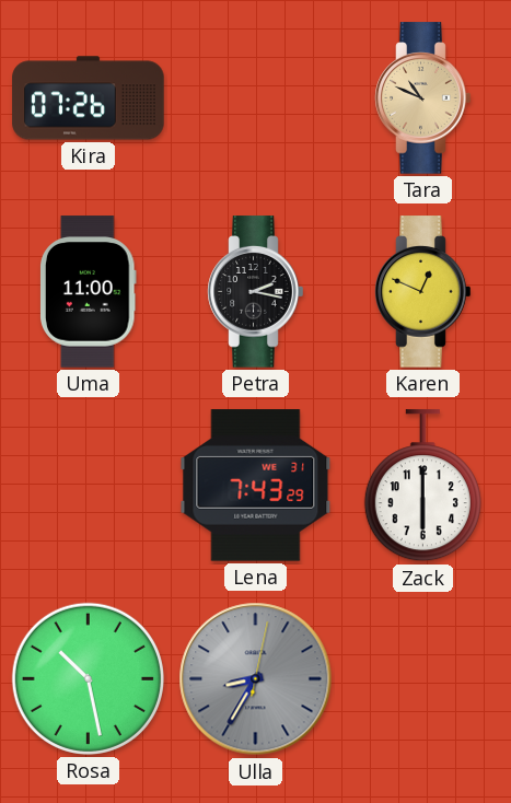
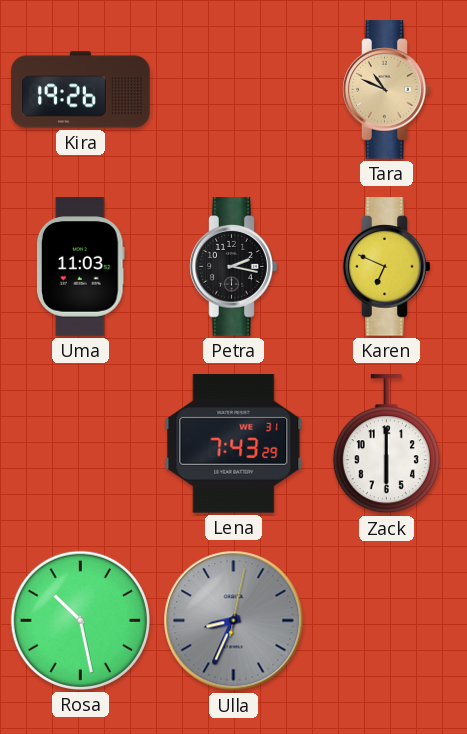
Kira: 07:26 -> 19:26 (81, 90)
Uma: 11:00 -> 11:03 (81, 267)
Karen: 12:49 -> 6:49 (387, 267)
Ulla: 8:35 -> 8:34 (234, 621)
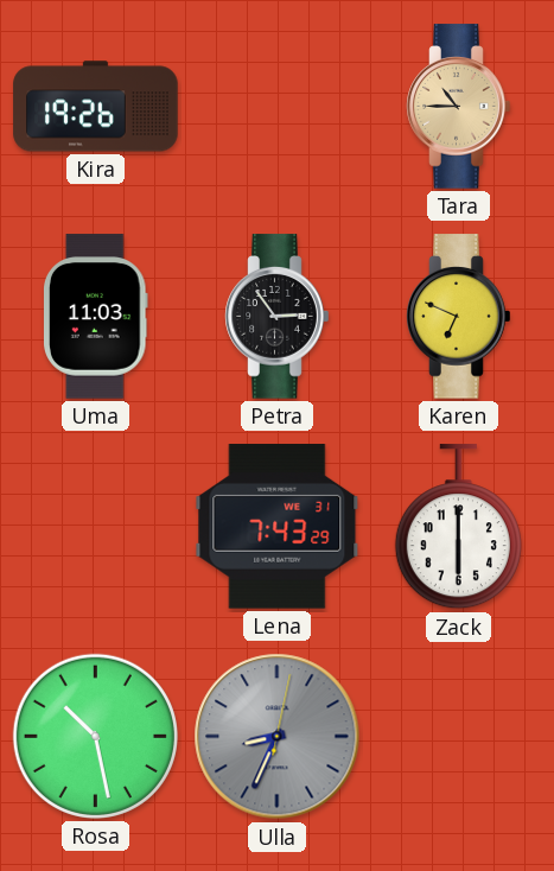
Tara: 10:49 -> 10:45 (459, 107)
Petra: 2:17 -> 2:54 (278, 317)
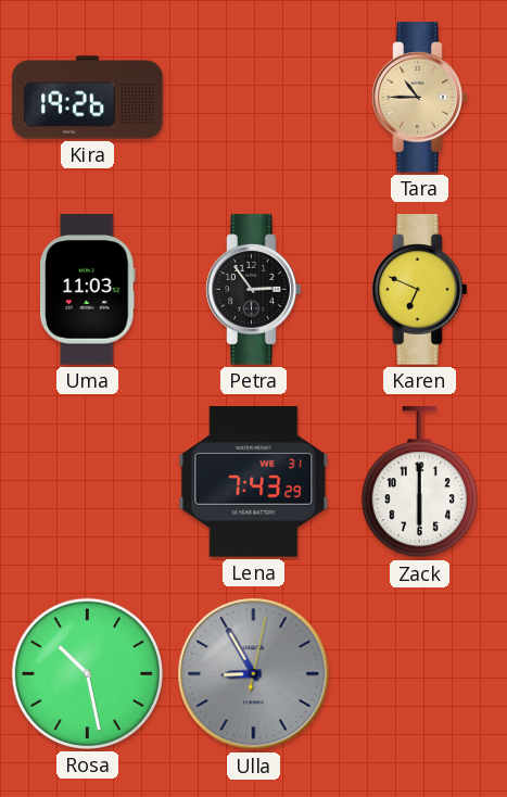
Ulla: 8:34 -> 8:55 (254, 674)
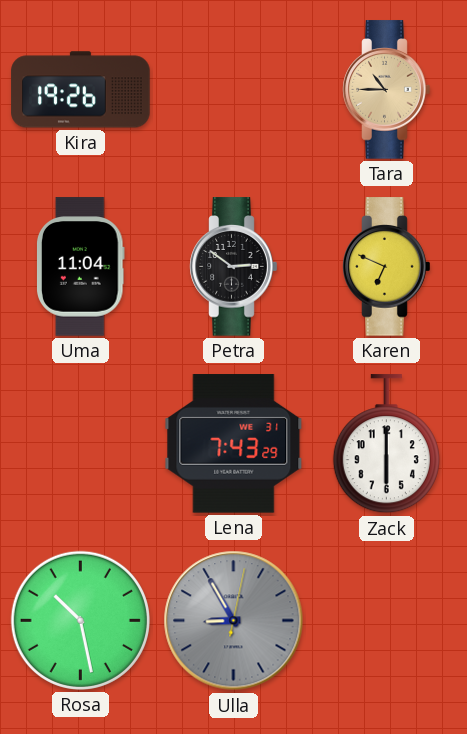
Uma: 11:03 -> 11:04 (81, 267)
Petra: 2:54 -> 2:51 (234, 267)
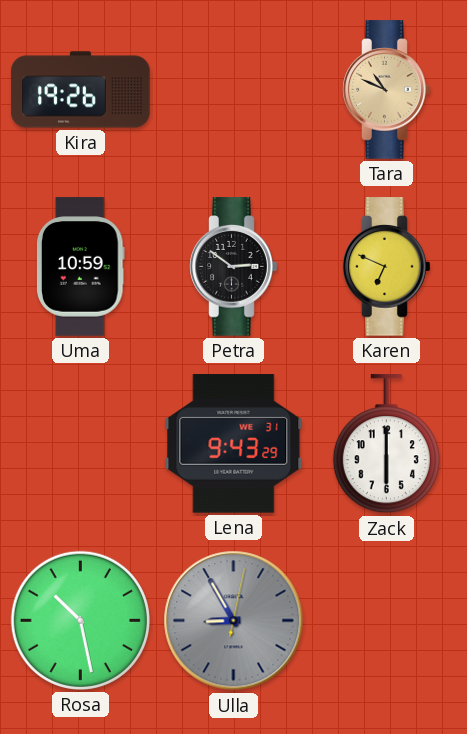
Tara: 10:45 -> 10:49 (387, 90)
Uma: 11:04 -> 10:59 (81, 267)
Lena: 7:43 -> 9:43 (234, 444)
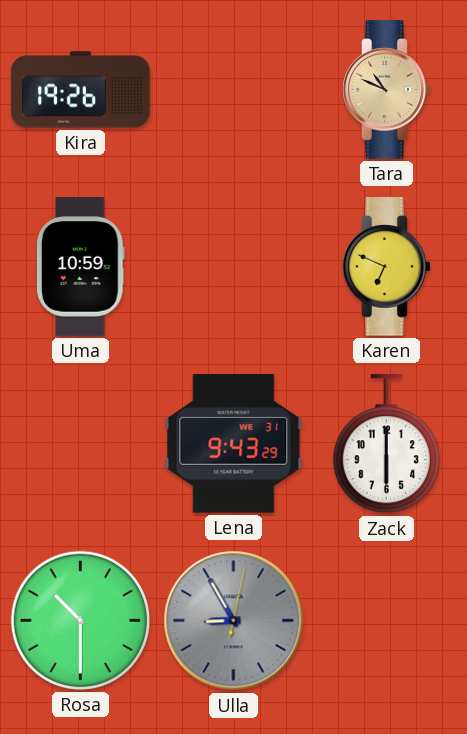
Petra: 2:51 -> none (234, 267)
Rosa: 10:28 -> 10:30 (80, 620)
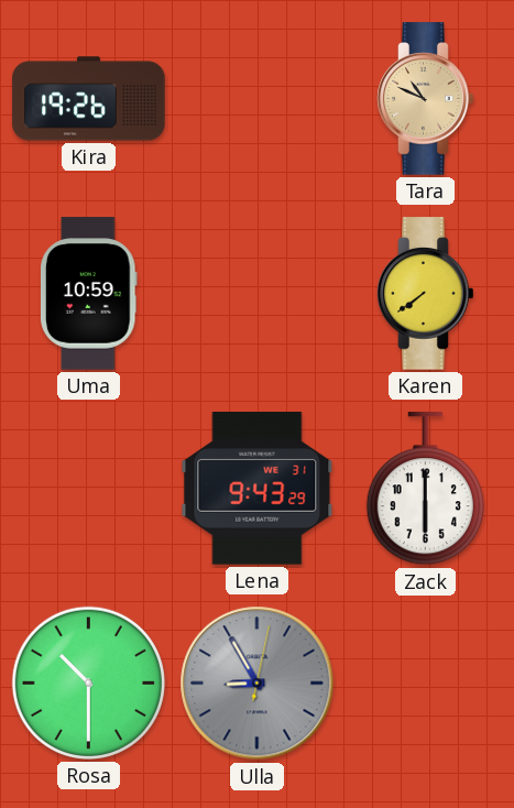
Karen: 6:49 -> 7:39 (426, 294)
